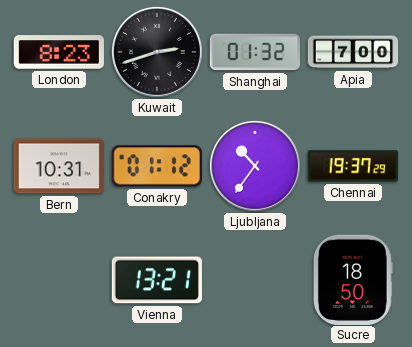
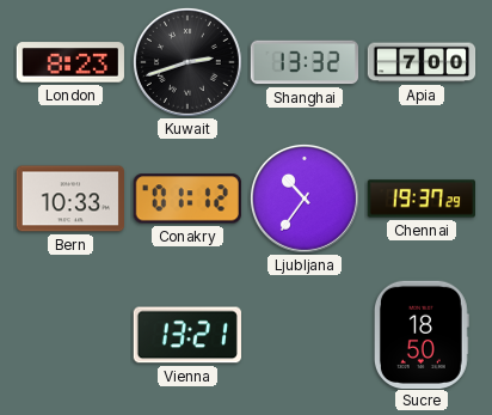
Shanghai: 01:32 -> 13:32 (303, 62)
Bern: 10:31 -> 10:33 (69, 199)
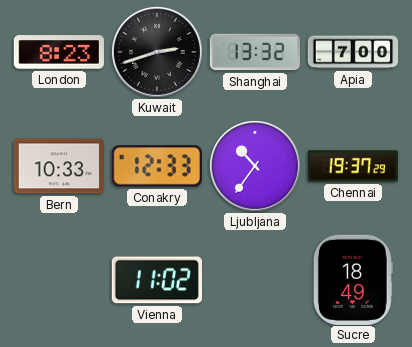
Conakry: 01:12 -> 12:33 (157, 166)
Vienna: 13:21 -> 11:02 (157, 280)
Sucre: 18:50 -> 18:49 (353, 279)
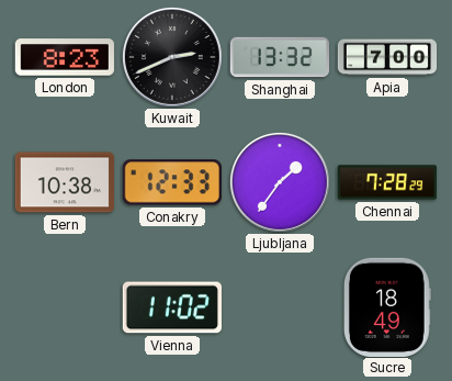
Kuwait: 2:42 -> 2:41 (172, 57)
Bern: 10:33 -> 10:38 (64, 182)
Ljubljana: 10:36 -> 1:36 (280, 182)
Chennai: 19:37 -> 7:28 (386, 182)
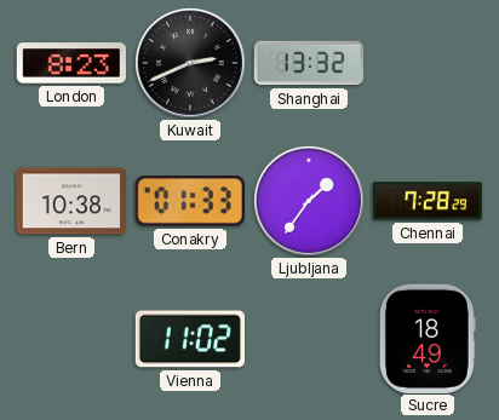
Apia: 7:00 -> none (387, 57)
Conakry: 12:33 -> 01:33 (190, 201)
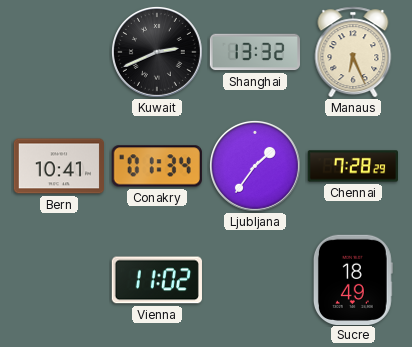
London: 8:23 -> none (70, 63)
Manaus: none -> 6:26 (353, 52)
Bern: 10:38 -> 10:41 (58, 166)
Conakry: 01:33 -> 01:34 (157, 166)
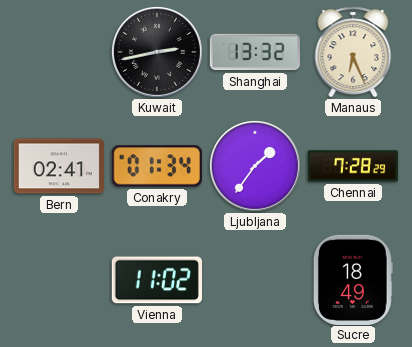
Kuwait: 2:41 -> 2:43 (157, 52)
Bern: 10:41 -> 02:41 (58, 166)
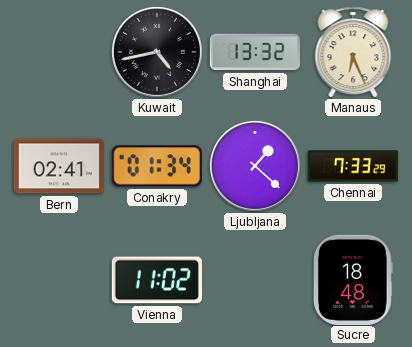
Kuwait: 2:43 -> 4:43 (157, 52)
Ljubljana: 1:36 -> 1:22 (255, 166)
Chennai: 7:28 -> 7:33 (352, 166)
Sucre: 18:49 -> 18:48 (353, 279)
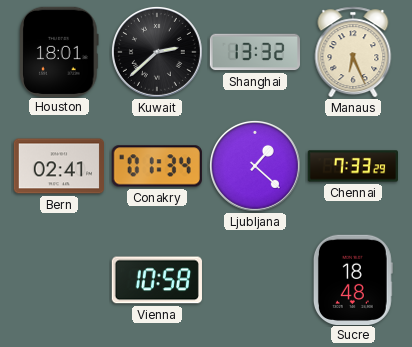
Houston: none -> 18:01 (59, 51)
Kuwait: 4:43 -> 2:38 (157, 52)
Vienna: 11:02 -> 10:58 (157, 280)
